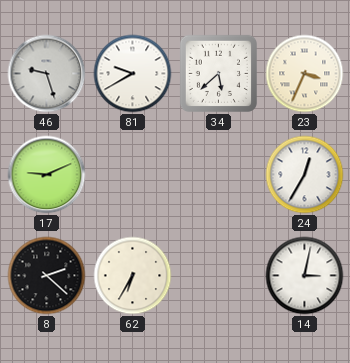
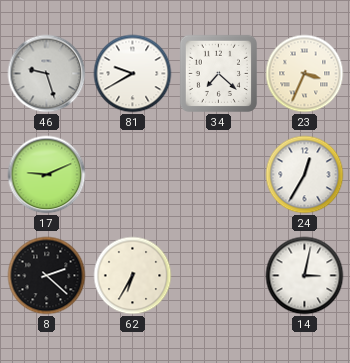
34: 5:38 -> 7:22 (218, 73)
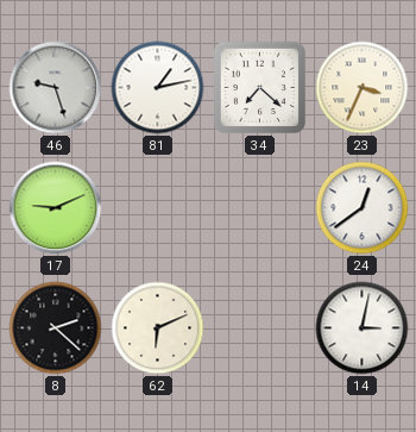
81: 9:40 -> 1:13 (158, 88)
24: 12:35 -> 12:39 (363, 208)
62: 6:35 -> 6:11 (158, 328)
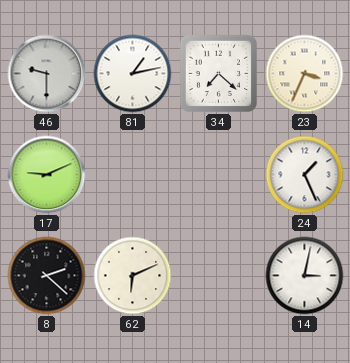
46: 9:27 -> 9:30 (47, 74)
24: 12:39 -> 1:26 (305, 175)
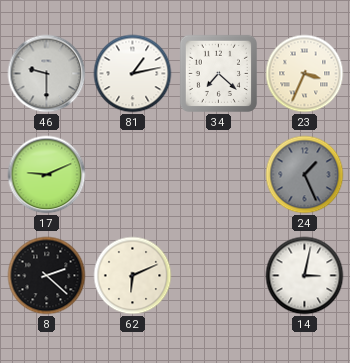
24 dial: white -> grey (305, 175)
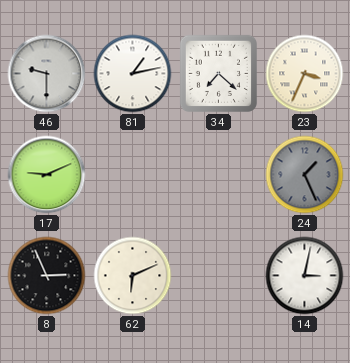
8: 2:22 -> 2:56 (47, 276)
